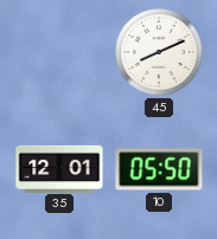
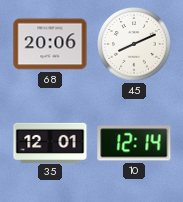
68: none -> 20:06 (50, 44)
10: 05:50 -> 12:14 (134, 143)
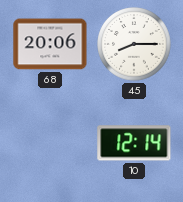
45: 8:11 -> 8:15 (134, 44)
35: 12:01 -> none (50, 142)
